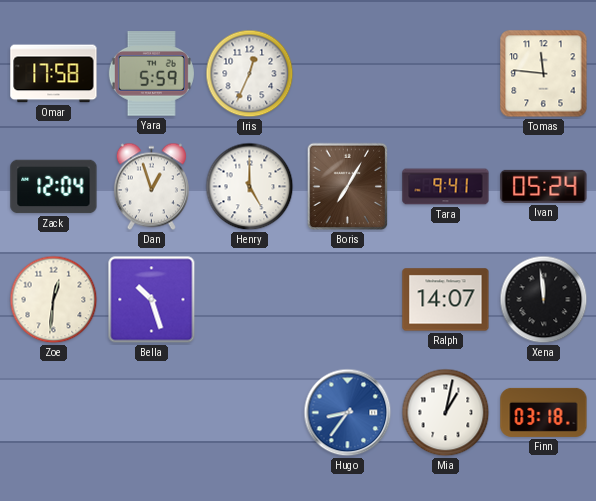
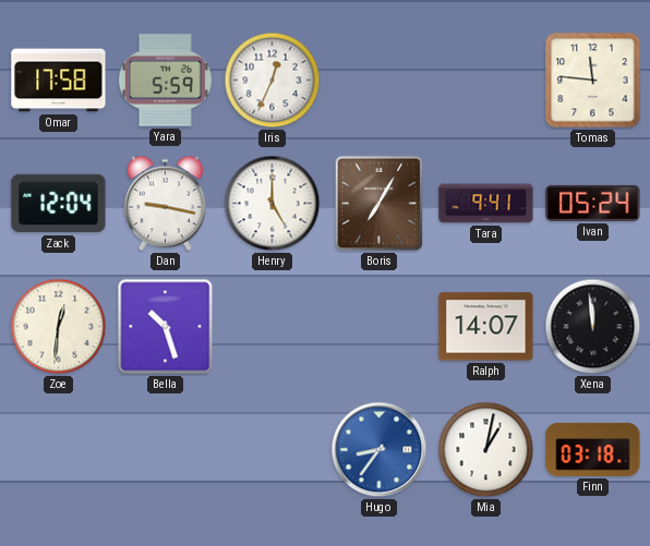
Dan: 12:57 -> 9:17 (165, 204)
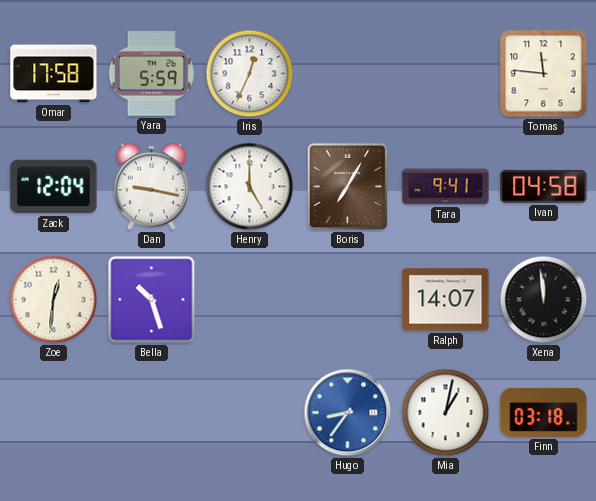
Ivan: 05:24 -> 04:58 (544, 186)
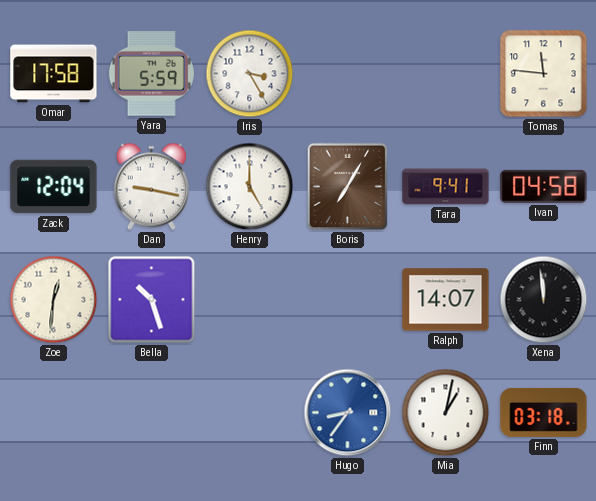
Iris: 12:34 -> 3:25 (250, 74)
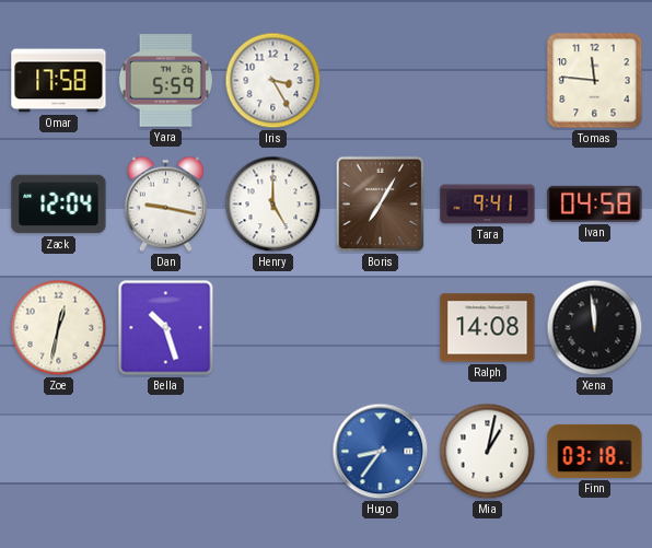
Zoe: 12:31 -> 12:32 (59, 328)
Ralph: 14:07 -> 14:08 (488, 328)
